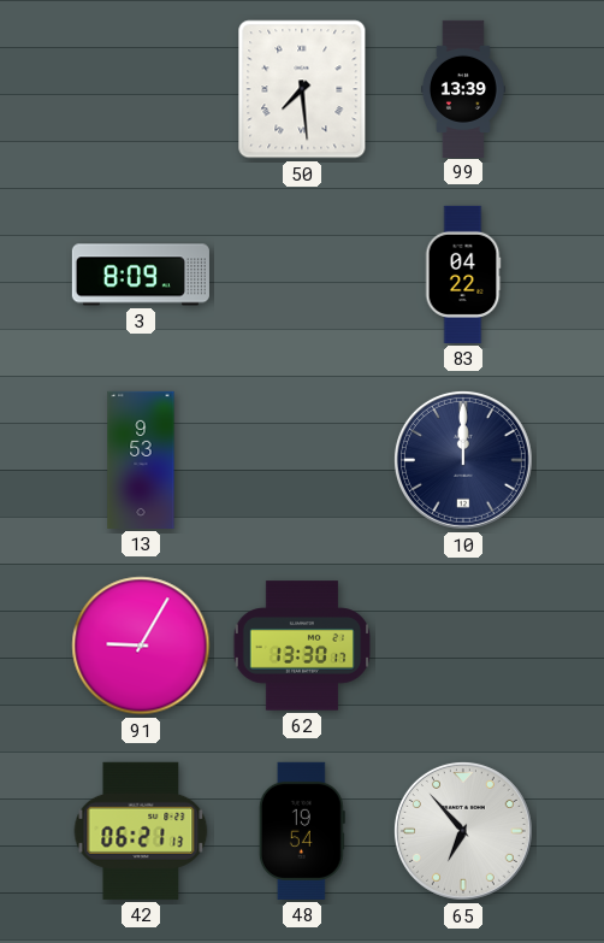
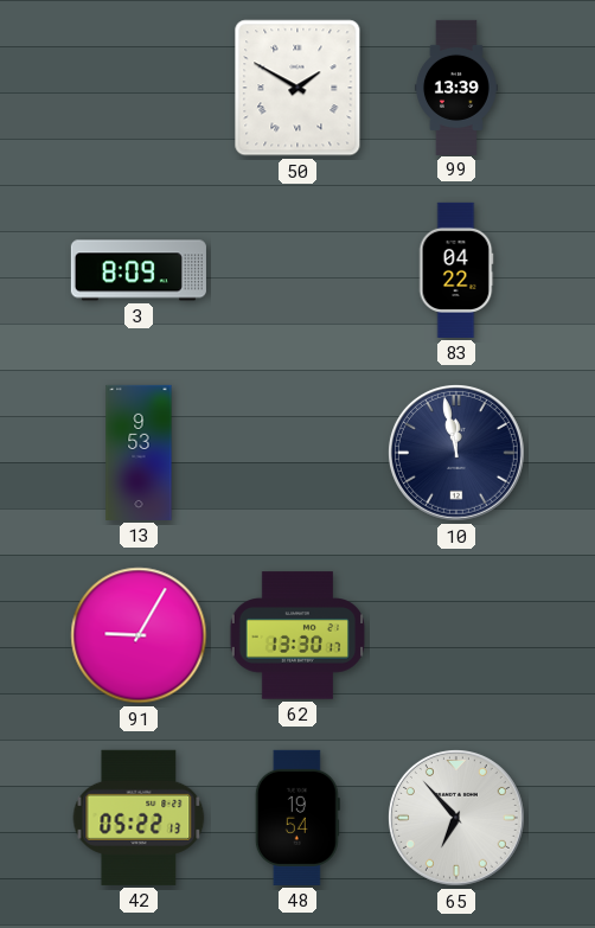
50: 7:29 -> 1:50 (297, 88)
10: 12:00 -> 11:58 (456, 453)
42: 06:21 -> 05:22 (139, 818)
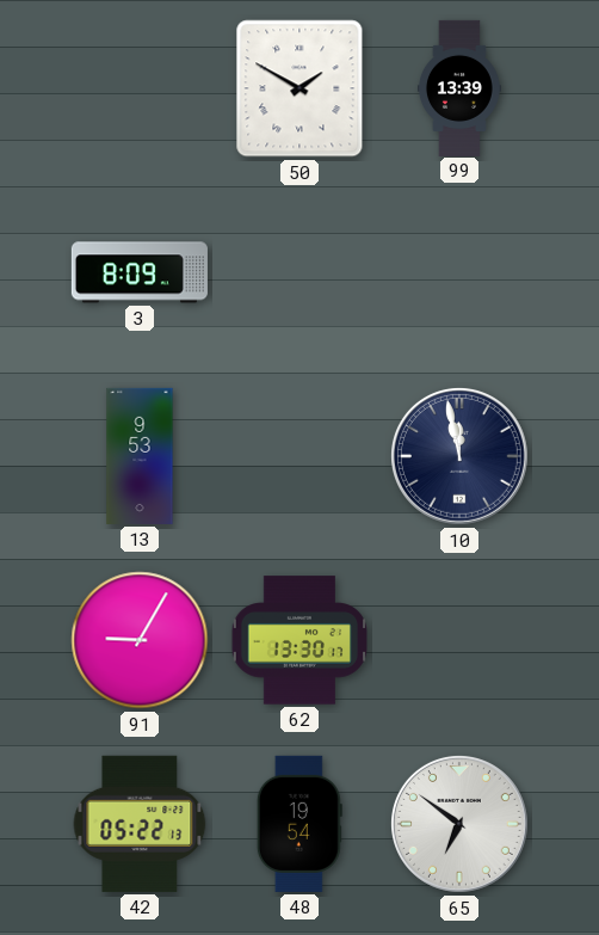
83: 04:22 -> none (456, 270)
65: 6:53 -> 6:51 (459, 824)
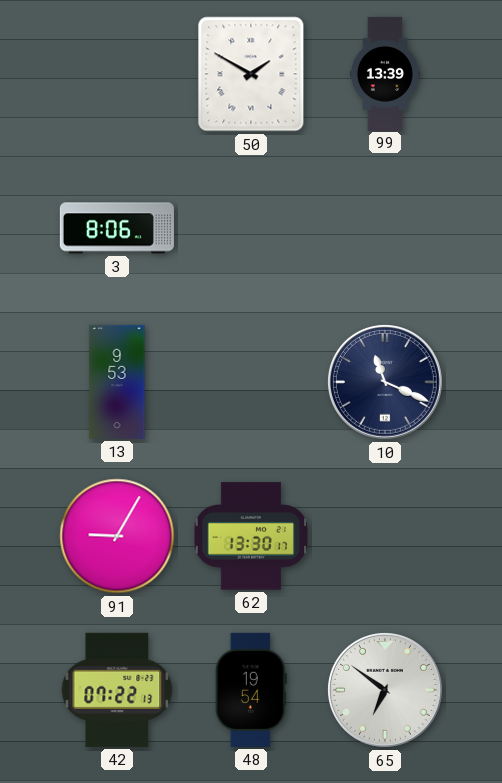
3: 8:09 -> 8:06 (117, 228)
10: 11:58 -> 11:19 (385, 382)
42: 05:22 -> 07:22 (117, 690)
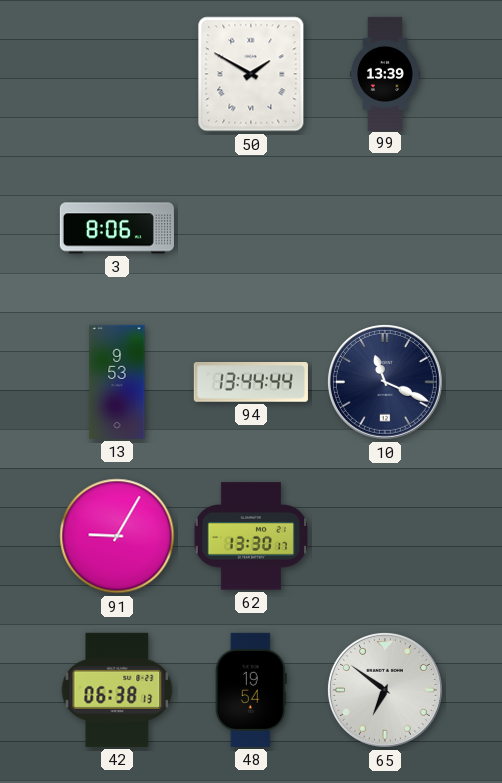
94: none -> 13:44 (251, 383)
42: 07:22 -> 06:38 (117, 690)
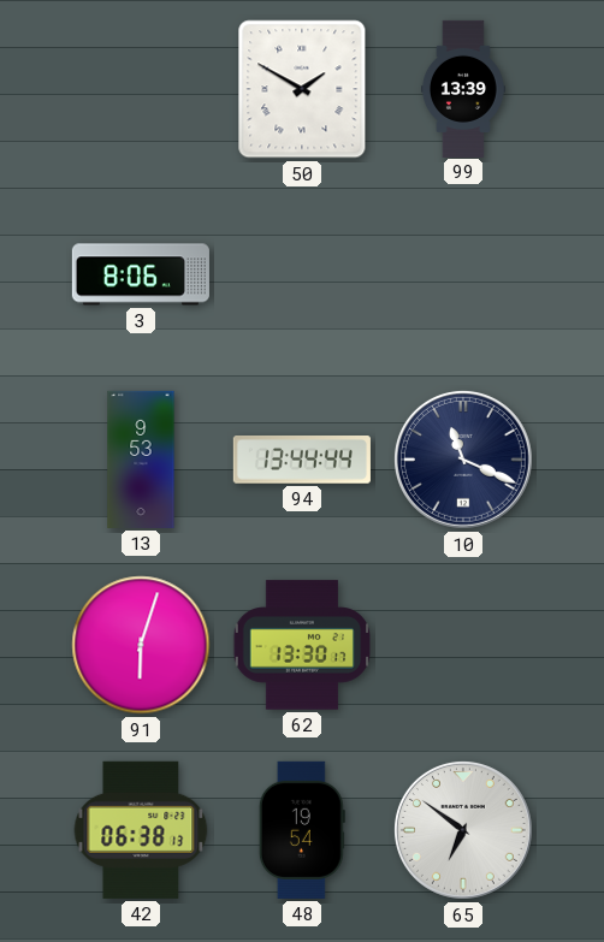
91: 9:05 -> 6:03 (141, 645)
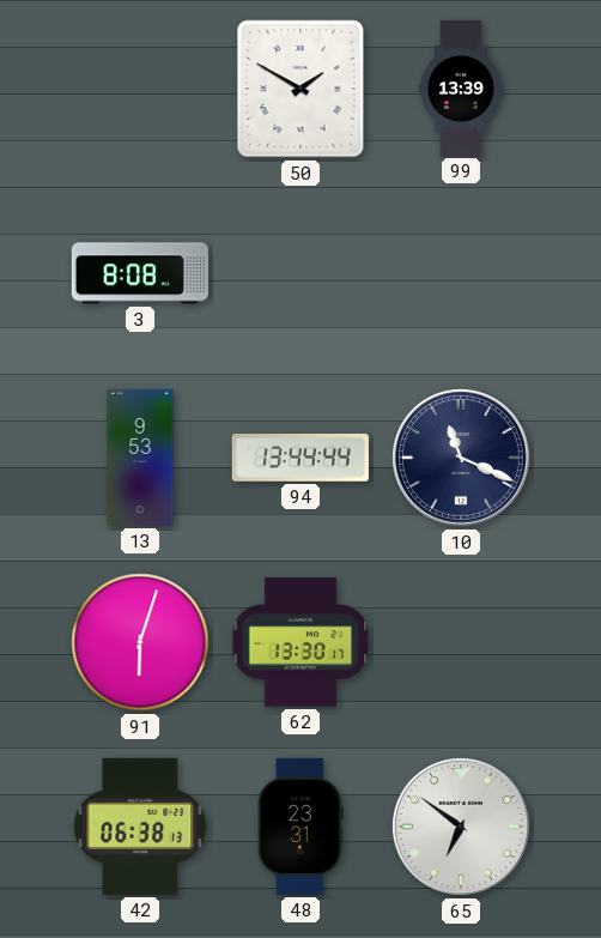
3: 8:06 -> 8:08 (140, 273)
48: 19:54 -> 23:31 (300, 827)
